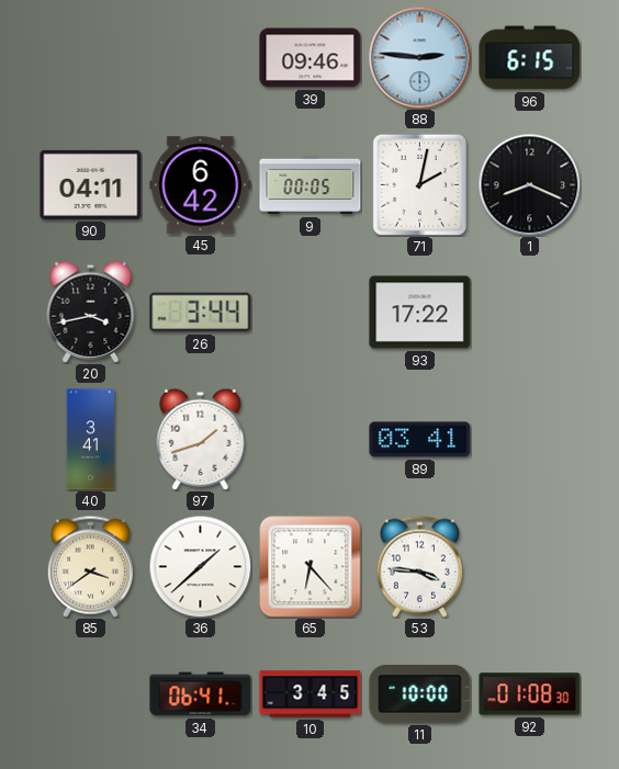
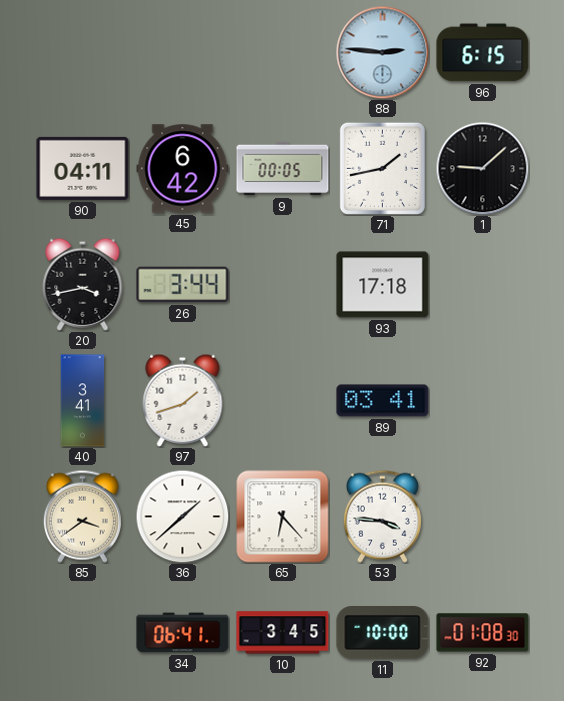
39: 09:46 -> none (311, 58)
71: 2:02 -> 1:43 (382, 168)
1: 8:19 -> 9:08 (482, 168)
93: 17:22 -> 17:18 (383, 285)
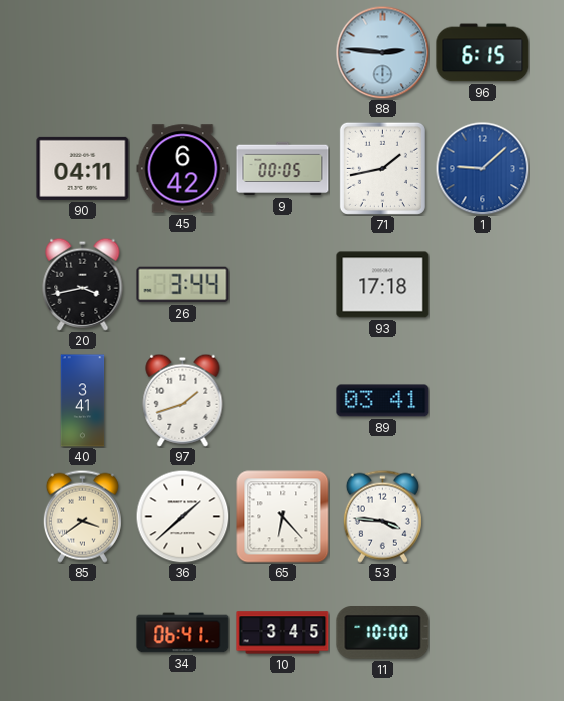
1 dial: black -> blue (482, 168)
92: 01:08 -> none (483, 633)
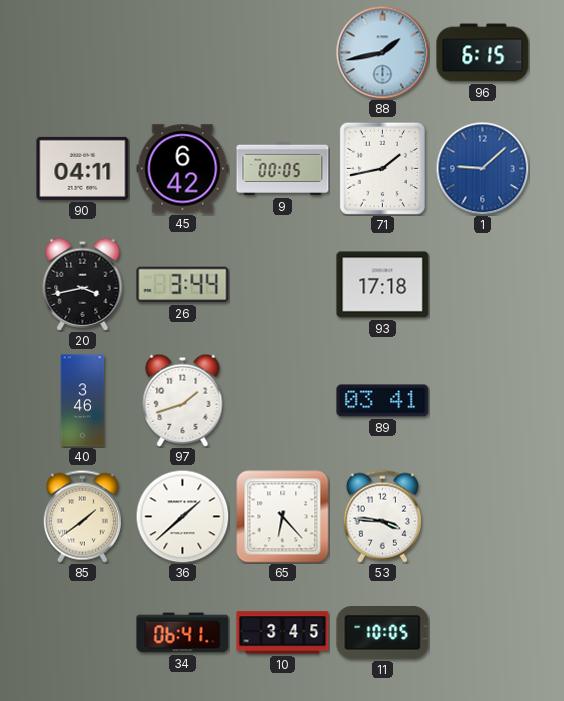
88: 2:46 -> 1:43 (382, 52)
40: 3:41 -> 3:46 (83, 401)
85: 3:39 -> 1:39 (82, 516)
11: 10:00 -> 10:05 (383, 633)
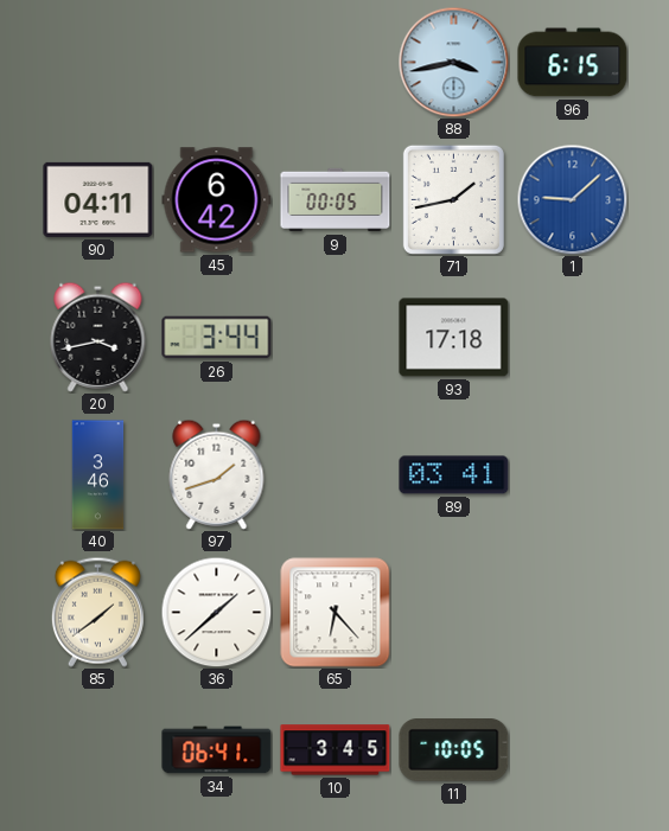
88: 1:43 -> 3:43 (453, 62)
53: 3:46 -> none (382, 516)
